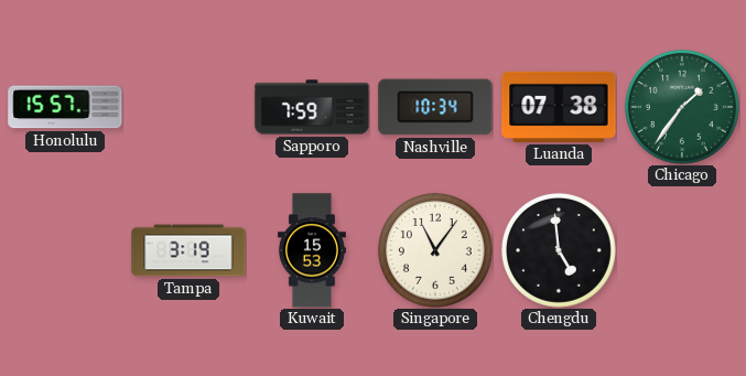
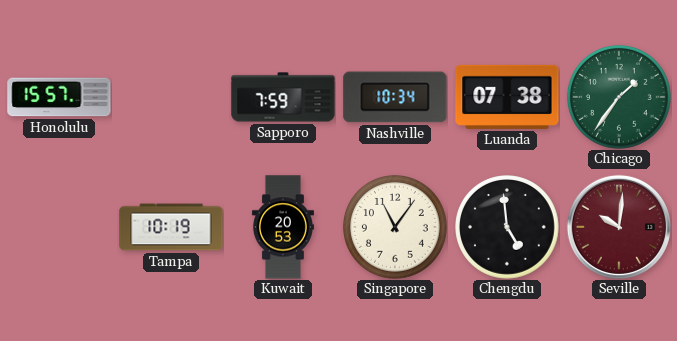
Tampa: 3:19 -> 10:19 (171, 227)
Kuwait: 15:53 -> 20:53 (283, 227)
Seville: none -> 10:01 (619, 227)
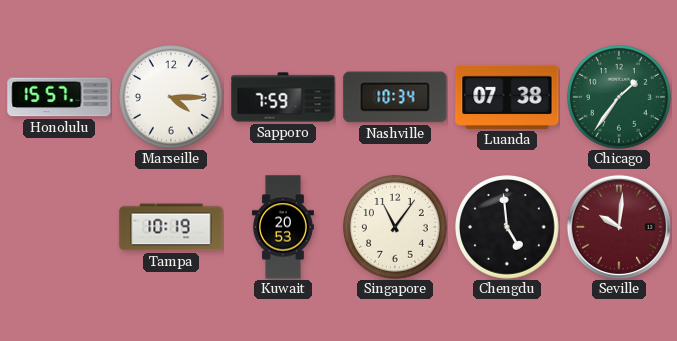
Marseille: none -> 4:15 (172, 98)
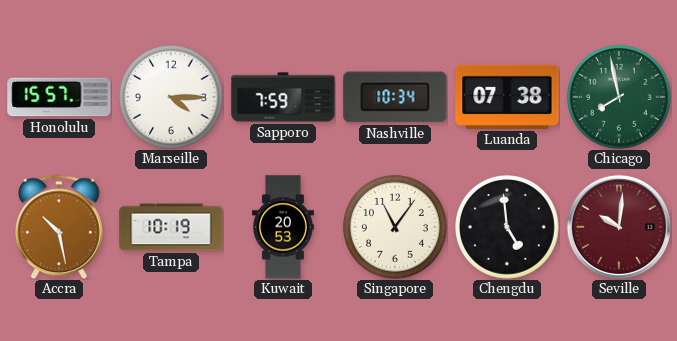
Chicago: 1:36 -> 7:58 (620, 98)
Accra: none -> 10:28 (60, 227)
